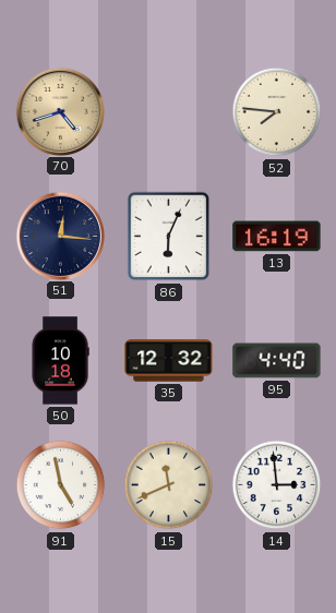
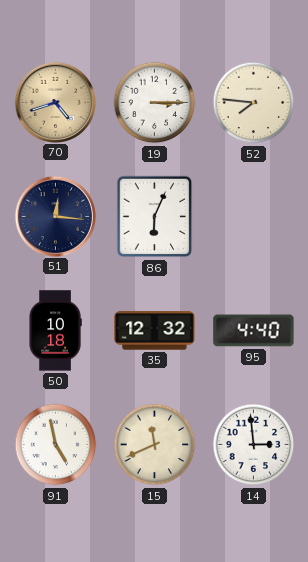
19: none -> 3:15 (155, 103)
13: 16:19 -> none (277, 237)
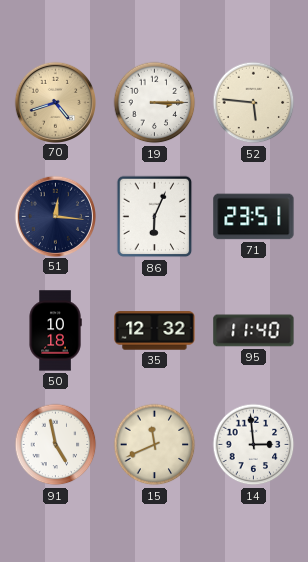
52: 7:46 -> 5:46 (254, 103)
71: none -> 23:51 (254, 217)
95: 4:40 -> 11:40 (254, 331)
